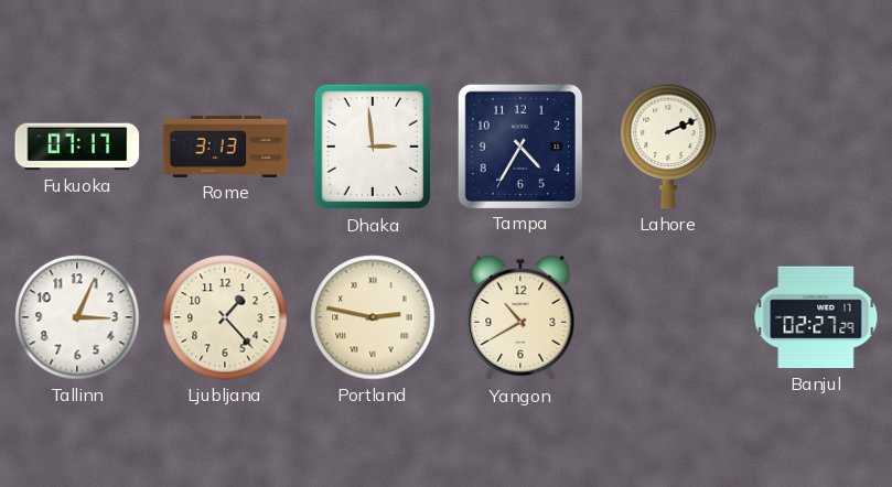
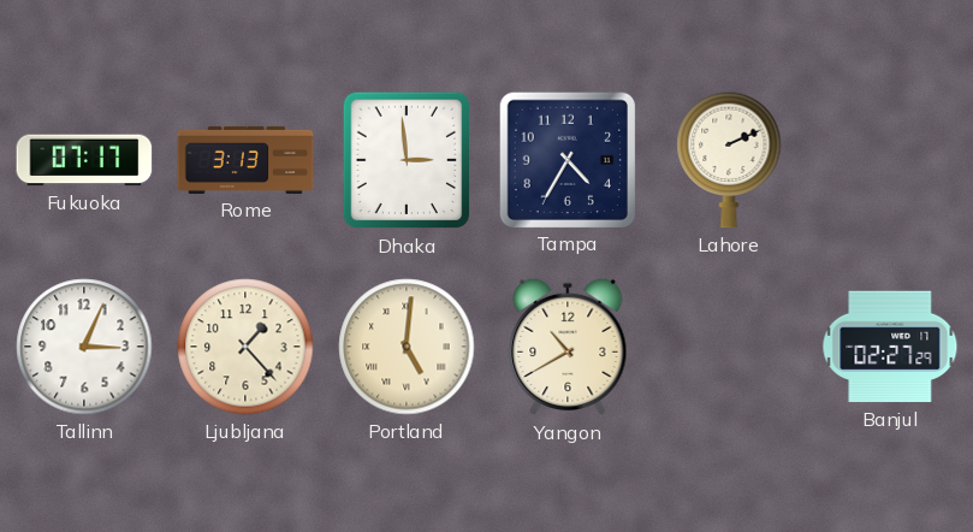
Portland: 2:47 -> 5:01 (407, 347)
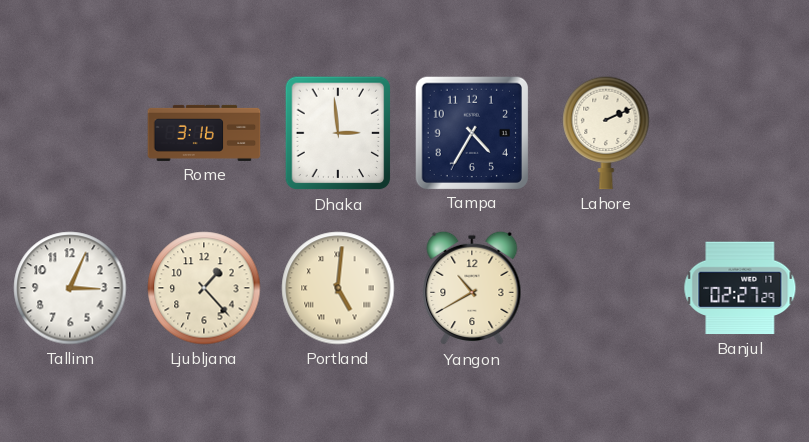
Fukuoka: 07:17 -> none (84, 160)
Rome: 3:13 -> 3:16 (204, 133)
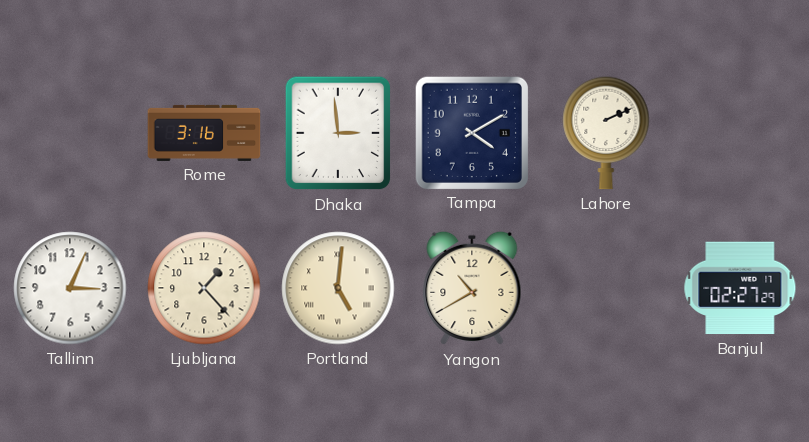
Tampa: 4:35 -> 4:10 (471, 132)
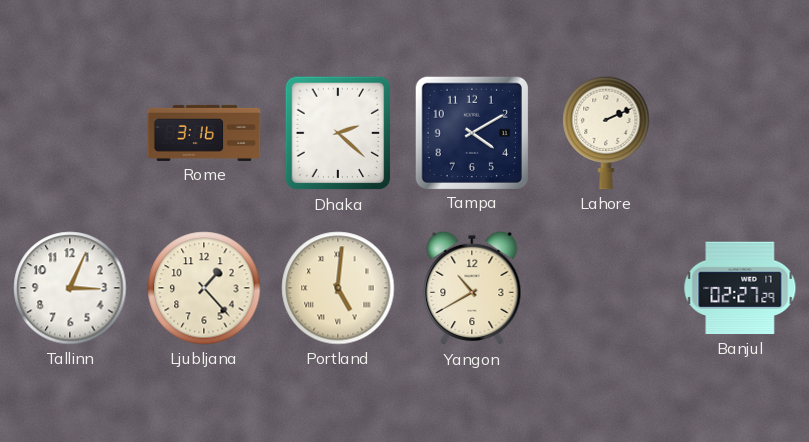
Dhaka: 2:59 -> 2:22 (338, 133)
